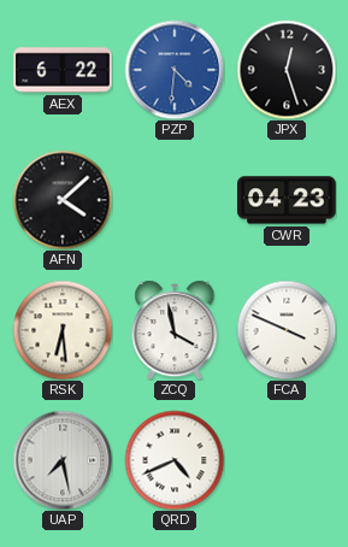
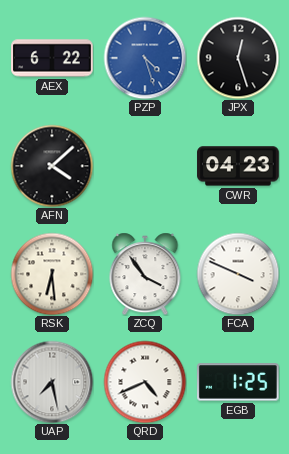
PZP: 4:31 -> 4:27 (145, 58)
ZCQ: 3:58 -> 3:54 (145, 274)
EGB: none -> 1:25 (238, 382)
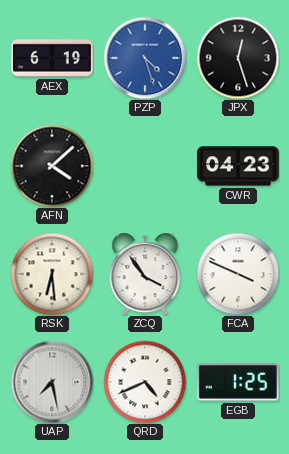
AEX: 6:22 -> 6:19 (52, 58)
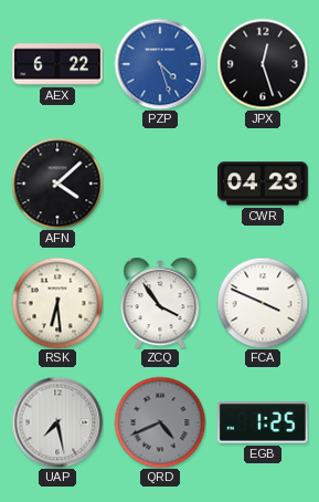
AEX: 6:19 -> 6:22 (57, 64)
QRD dial: white -> grey (160, 422)
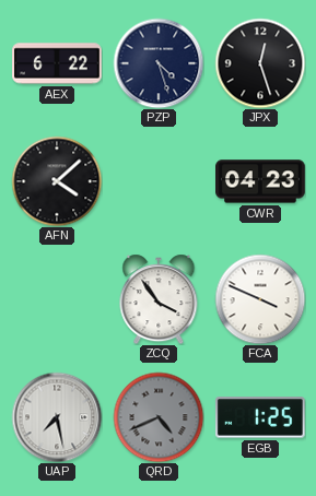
PZP dial: blue -> navy (159, 63)
RSK: 6:29 -> none (57, 303)
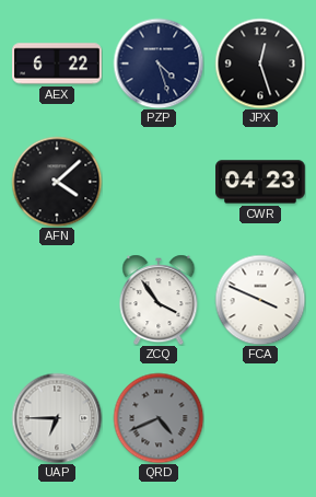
UAP: 7:28 -> 6:45 (57, 418)
EGB: 1:25 -> none (260, 417)
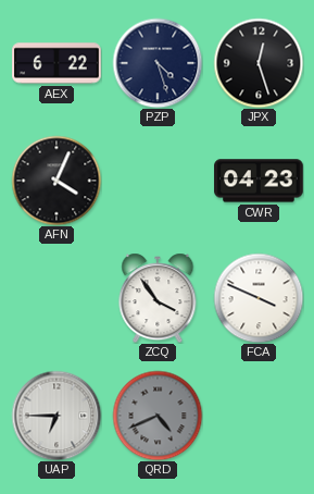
AFN: 4:08 -> 4:04 (56, 181)
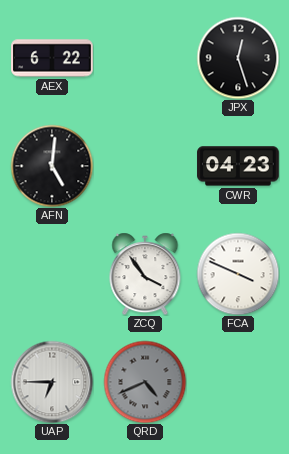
PZP: 4:27 -> none (158, 63)
AFN: 4:04 -> 5:01 (52, 166)
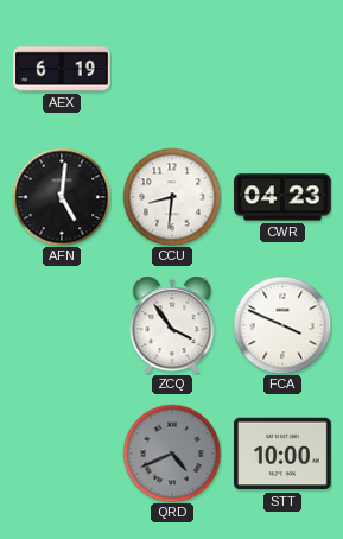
AEX: 6:22 -> 6:19 (62, 69)
JPX: 12:27 -> none (238, 58)
CCU: none -> 8:31 (172, 197)
UAP: 6:45 -> none (52, 382)
STT: none -> 10:00 (284, 454)
